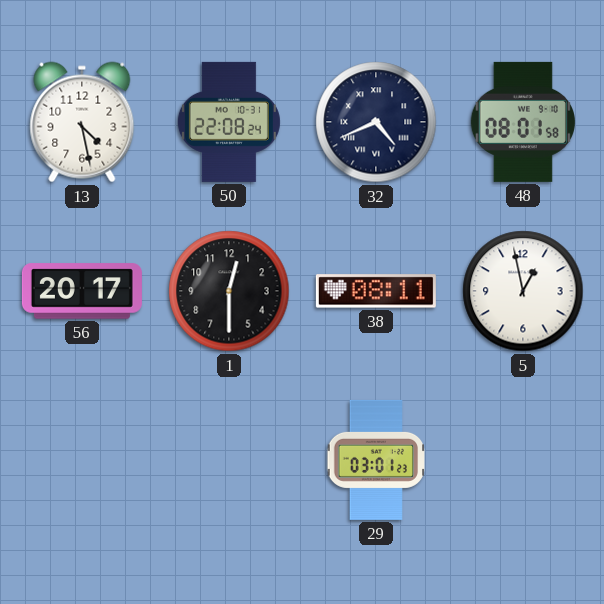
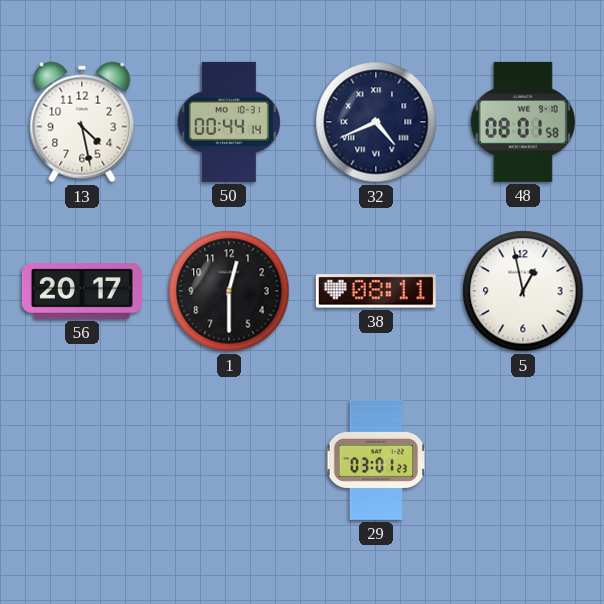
50: 22:08 -> 00:44 (229, 122)
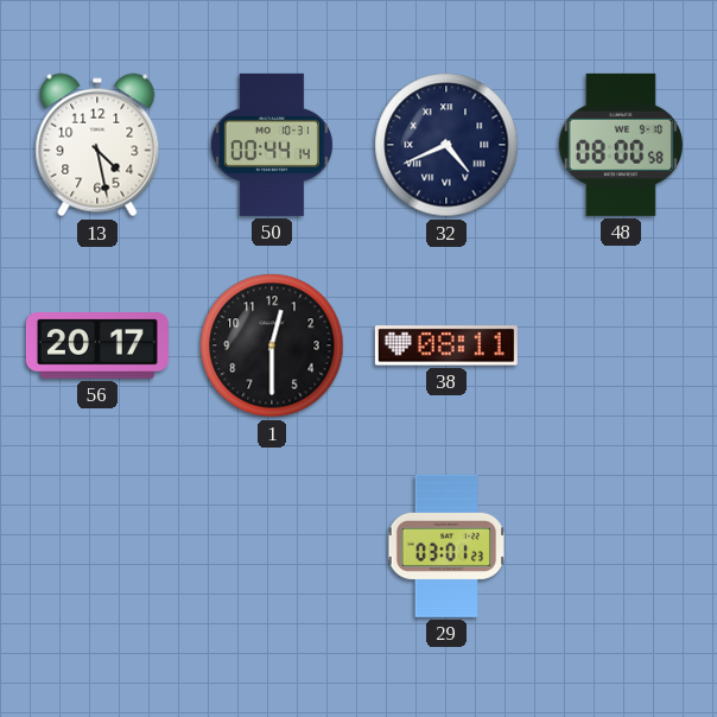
48: 08:01 -> 08:00 (621, 145)
5: 12:58 -> none (523, 291)
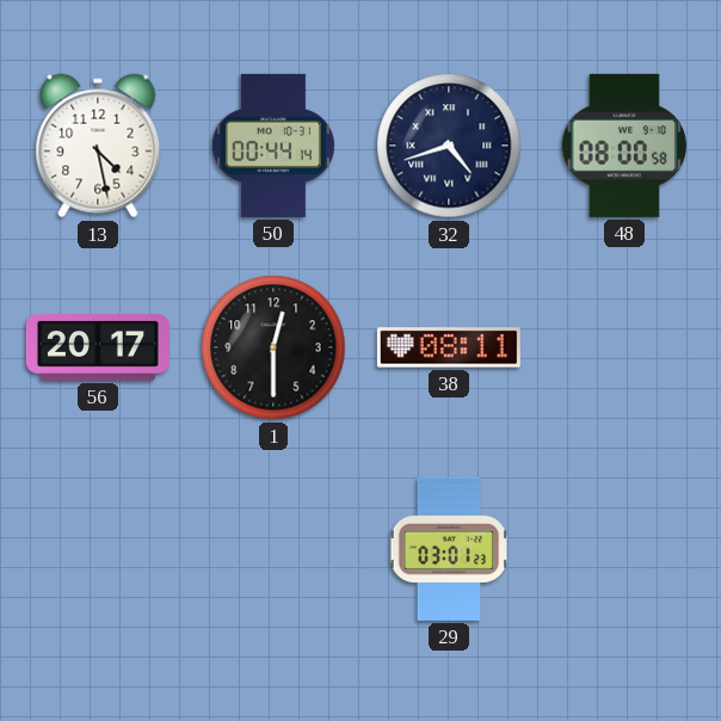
32: 4:41 -> 4:42 (449, 146)
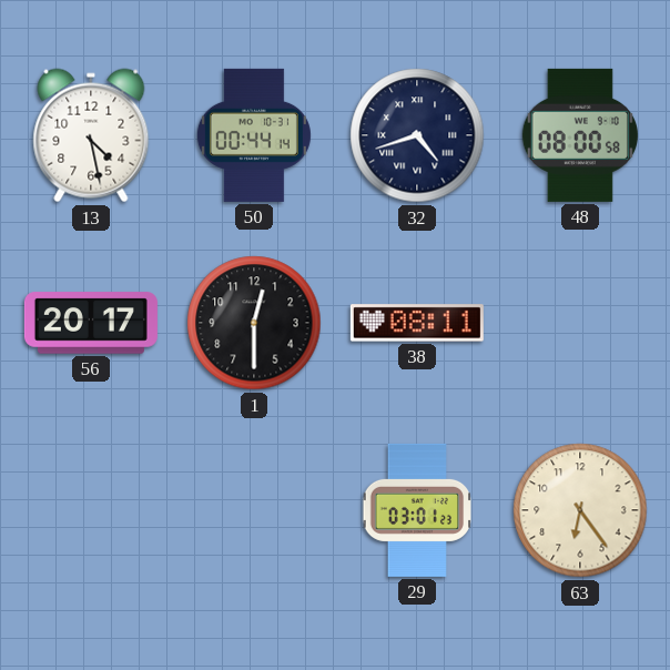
63: none -> 6:24 (580, 510)
